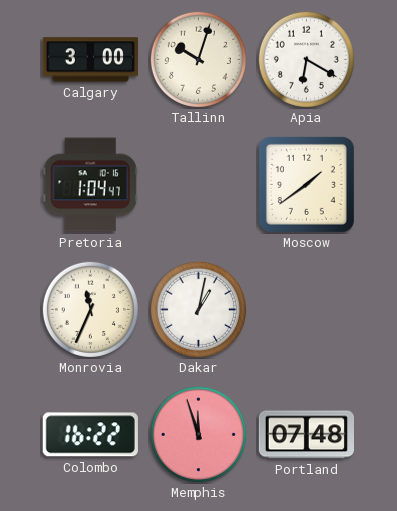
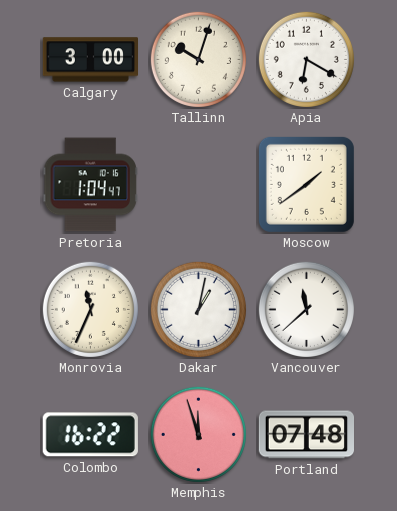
Vancouver: none -> 11:38 (306, 309)
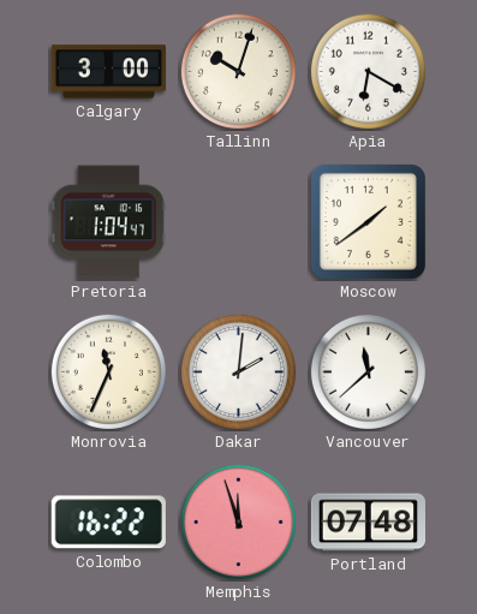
Dakar: 1:02 -> 2:01 (238, 371)
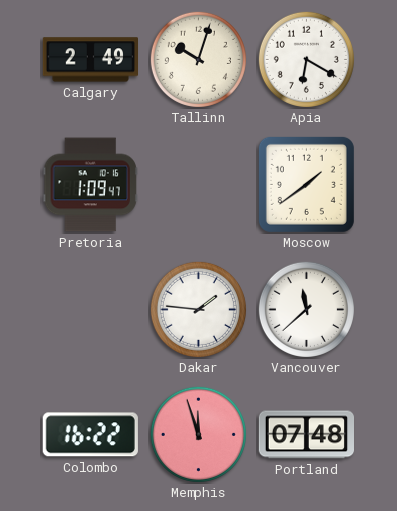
Calgary: 3:00 -> 2:49 (90, 60)
Pretoria: 1:04 -> 1:09 (90, 185)
Monrovia: 11:34 -> none (108, 371)
Dakar: 2:01 -> 1:46 (198, 309)
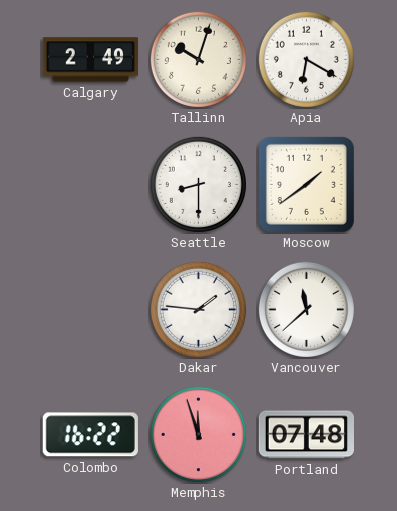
Pretoria: 1:09 -> none (90, 185)
Seattle: none -> 8:30 (198, 184)
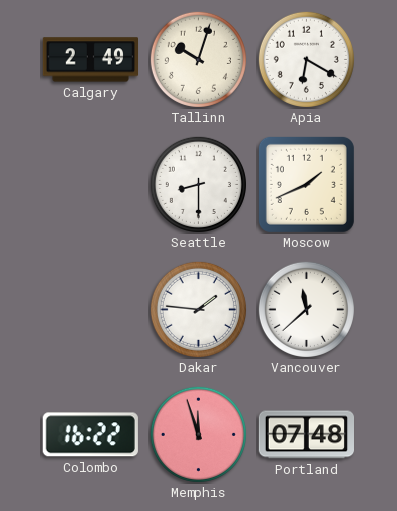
Moscow: 1:39 -> 1:41 (306, 184)
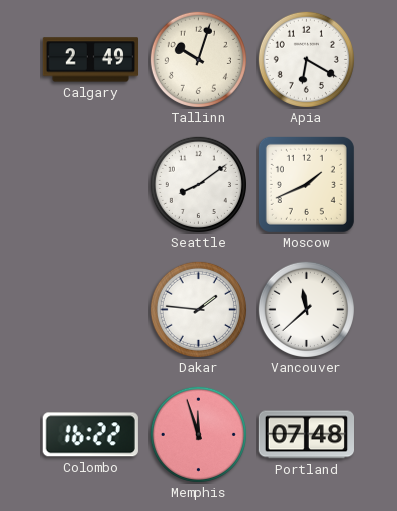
Seattle: 8:30 -> 8:09 (198, 184)
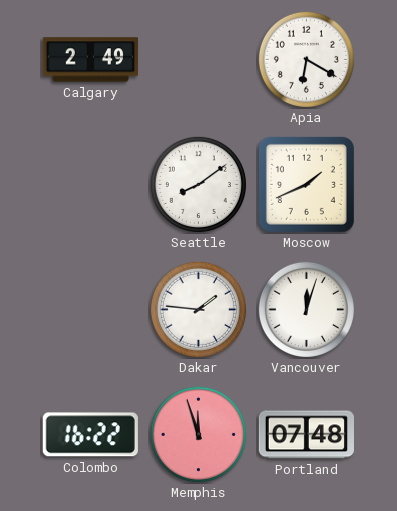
Tallinn: 10:03 -> none (198, 59)
Vancouver: 11:38 -> 12:03 (306, 309)
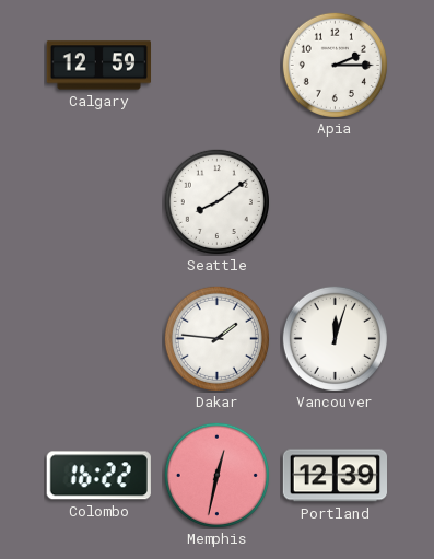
Calgary: 2:49 -> 12:59 (98, 66)
Apia: 6:20 -> 2:15 (335, 65)
Moscow: 1:41 -> none (306, 184)
Memphis: 11:57 -> 12:32 (216, 475)
Portland: 07:48 -> 12:39 (335, 476)
